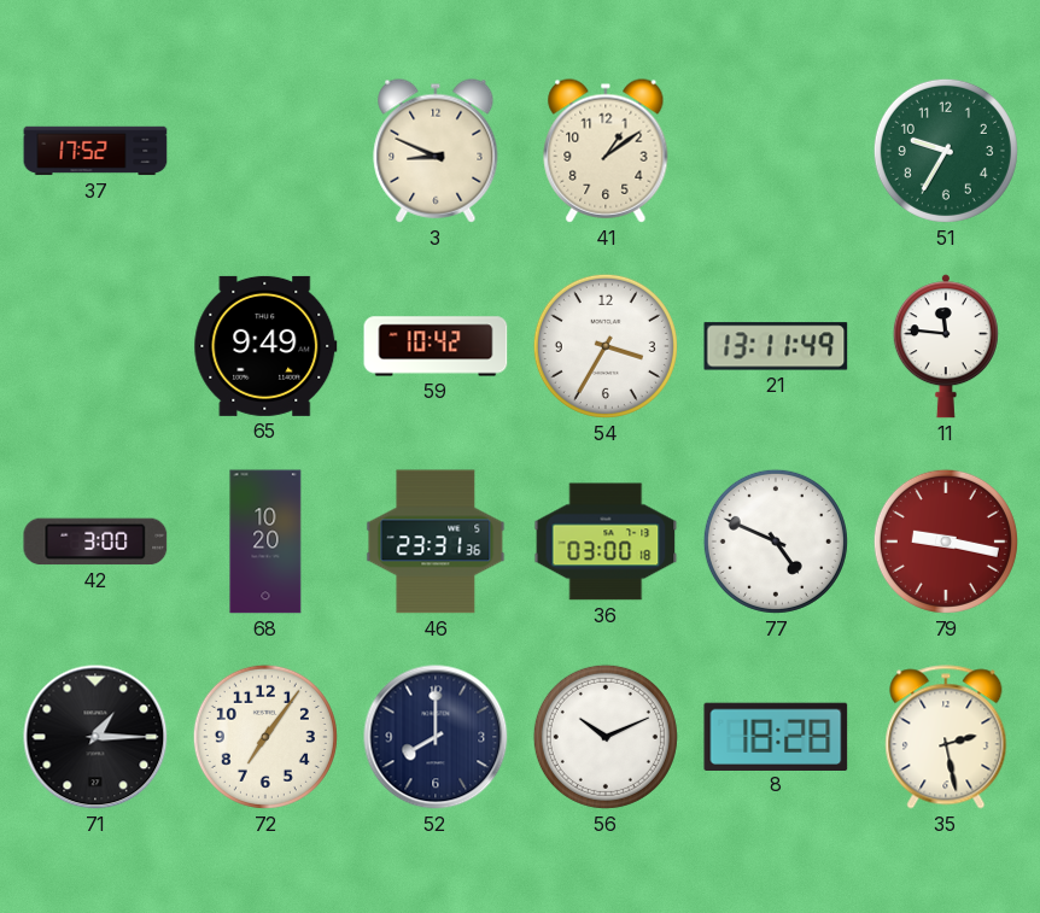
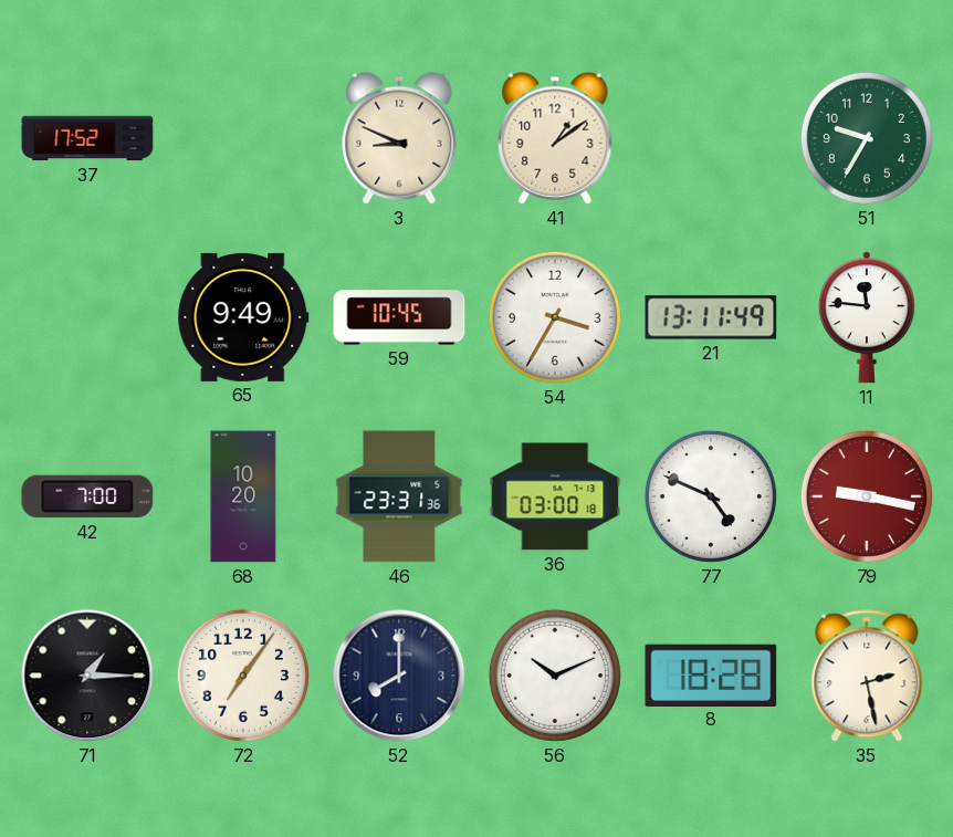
59: 10:42 -> 10:45 (399, 317)
42: 3:00 -> 7:00 (87, 496)
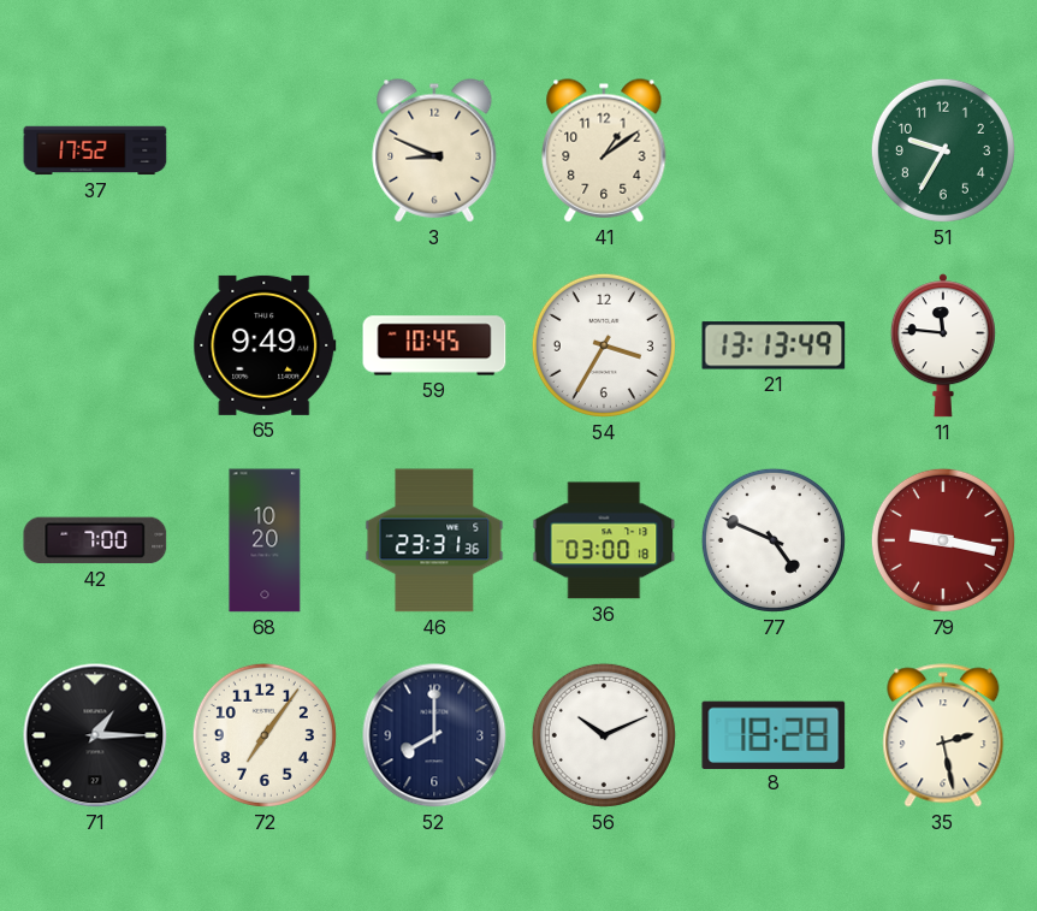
21: 13:11 -> 13:13 (774, 345)
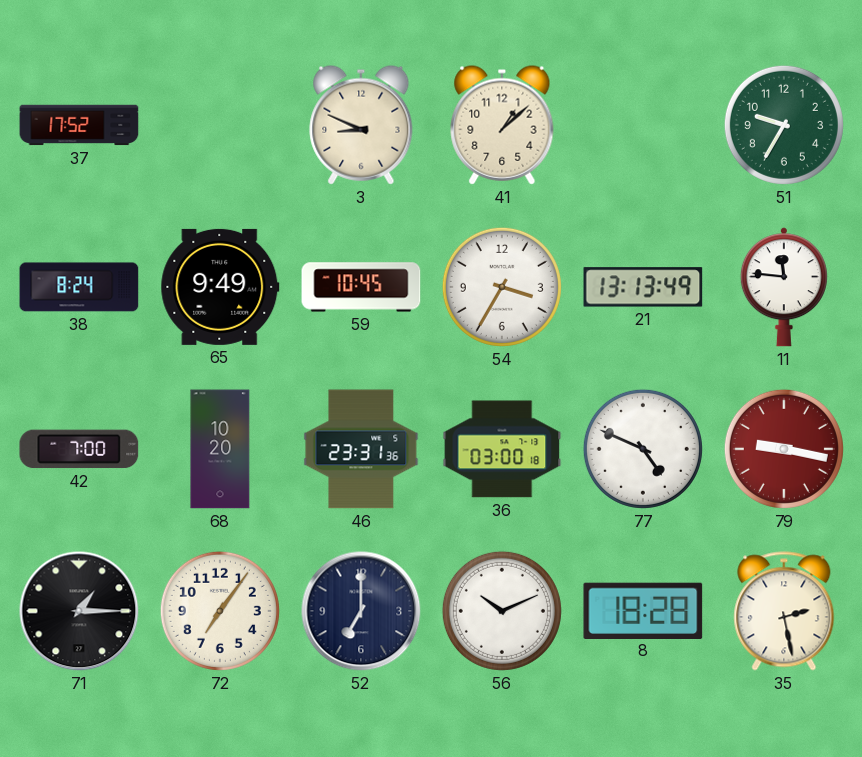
41: 1:09 -> 1:08 (502, 125)
38: none -> 8:24 (79, 287)
52: 8:00 -> 7:00 (361, 611)
